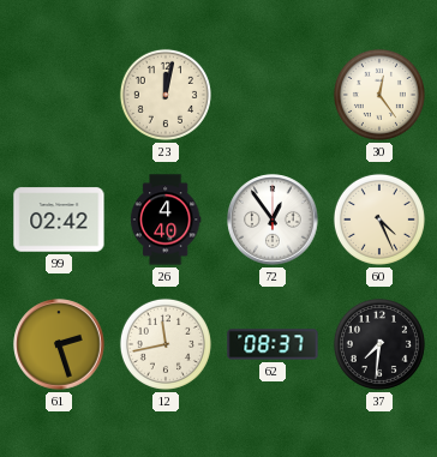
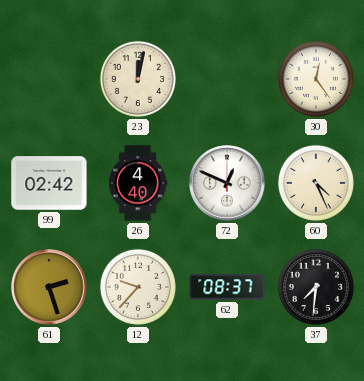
72: 12:54 -> 12:49 (227, 183)
12: 11:43 -> 9:37 (138, 287)
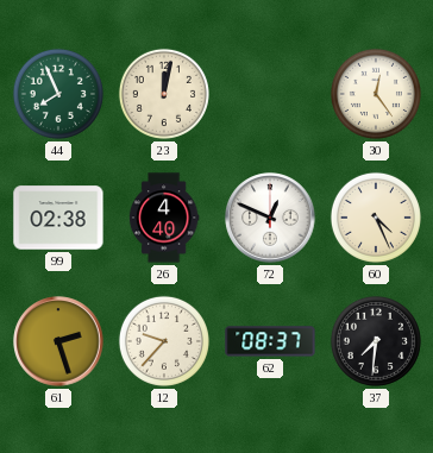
44: none -> 7:56 (58, 94)
99: 02:42 -> 02:38 (58, 218)
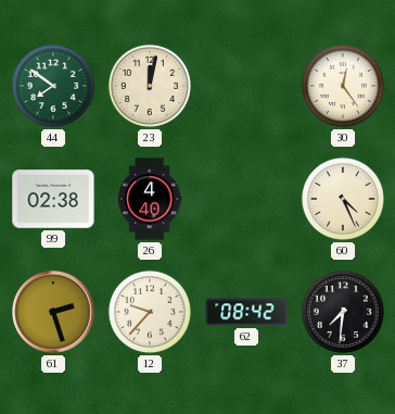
44: 7:56 -> 7:51 (53, 86)
72: 12:49 -> none (270, 218)
62: 08:37 -> 08:42 (246, 312)
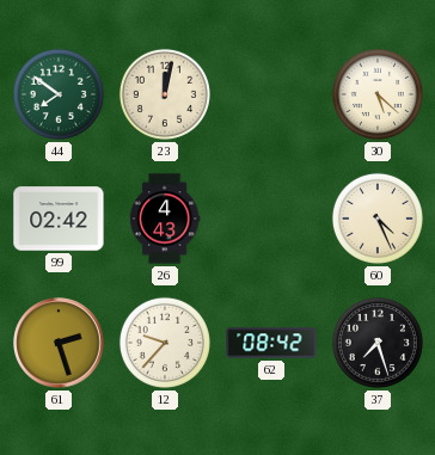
30: 12:24 -> 5:22 (378, 94)
99: 02:38 -> 02:42 (59, 219)
26: 4:40 -> 4:43 (165, 219)
37: 7:31 -> 7:27 (378, 343)
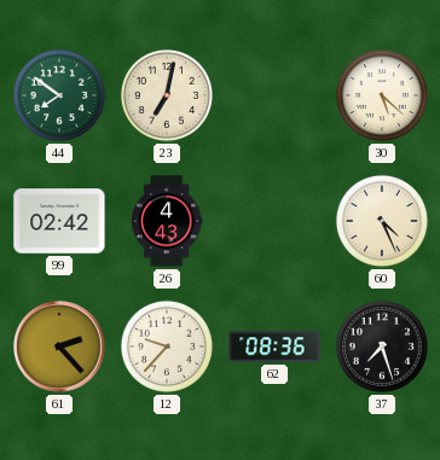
23: 12:02 -> 7:02 (167, 95)
61: 2:27 -> 2:23 (59, 347)
62: 08:42 -> 08:36 (274, 347)
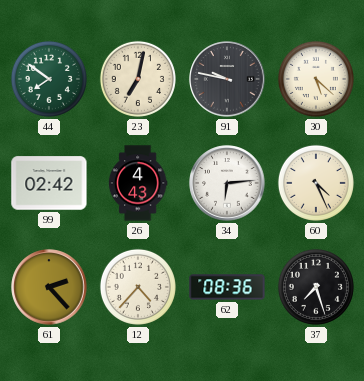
91: none -> 9:47 (227, 79)
34: none -> 6:14 (227, 183)
12: 9:37 -> 4:37 (138, 287)
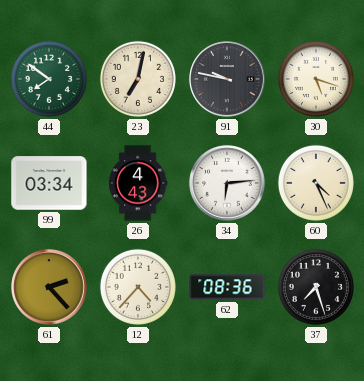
30: 5:22 -> 5:18 (316, 79)
99: 02:42 -> 03:34 (49, 183)
